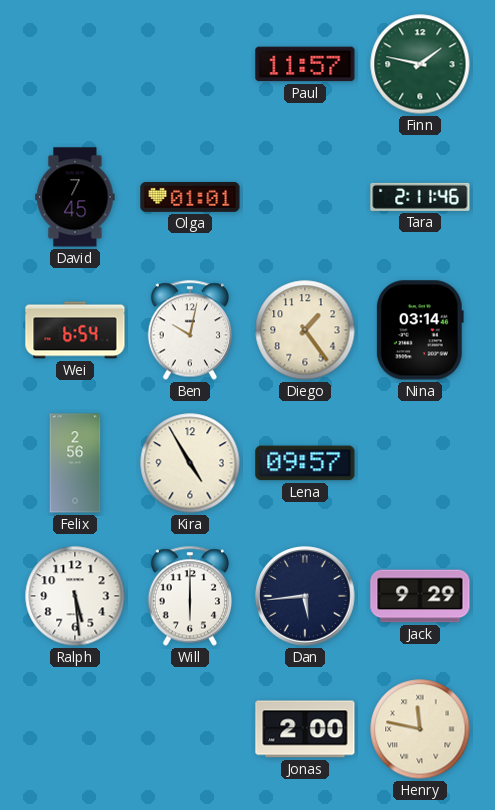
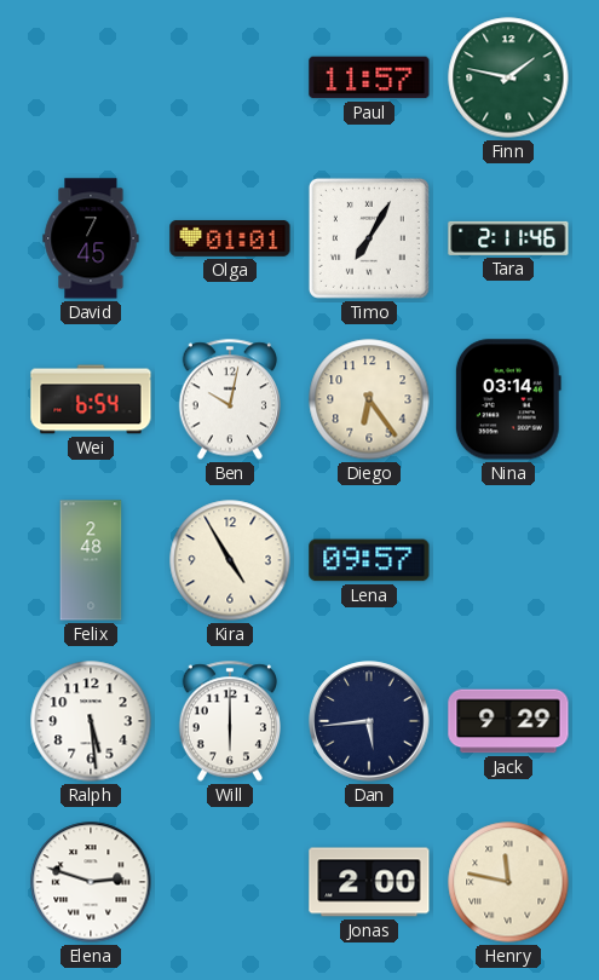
Timo: none -> 7:05 (369, 238)
Diego: 1:24 -> 6:24 (369, 399)
Felix: 2:56 -> 2:48 (91, 560)
Elena: none -> 2:48 (91, 882)
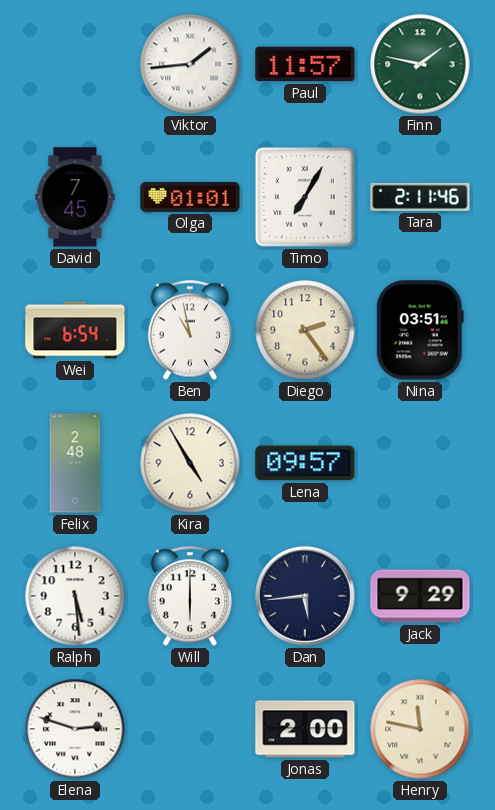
Viktor: none -> 1:44 (190, 64)
Ben: 10:02 -> 10:58 (189, 330)
Diego: 6:24 -> 2:24 (305, 330)
Nina: 03:14 -> 03:51 (420, 330)
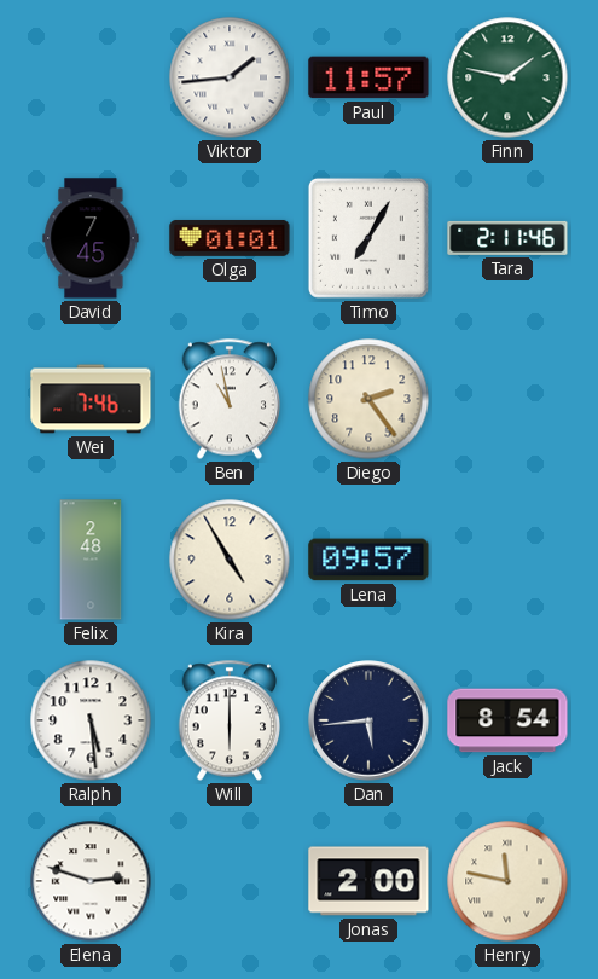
Wei: 6:54 -> 7:46 (91, 399)
Nina: 03:51 -> none (420, 330)
Jack: 9:29 -> 8:54 (507, 720)
